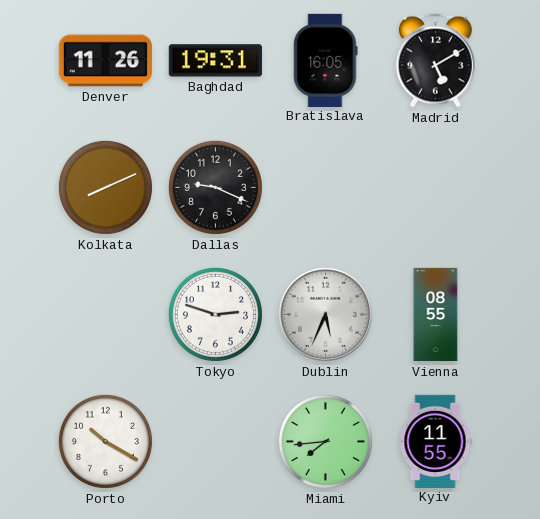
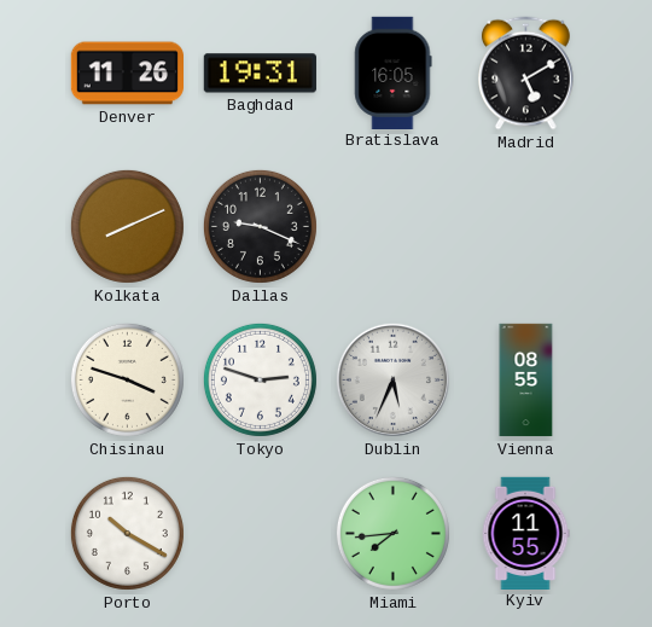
Chisinau: none -> 3:48 (127, 379)
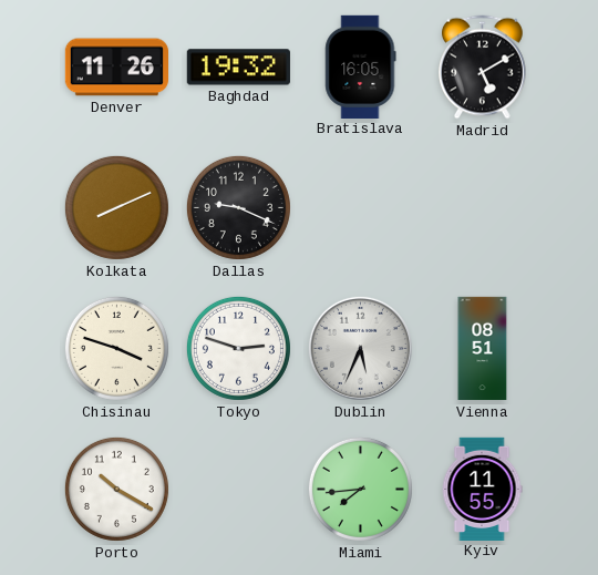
Baghdad: 19:31 -> 19:32 (238, 68)
Vienna: 08:55 -> 08:51 (483, 349)
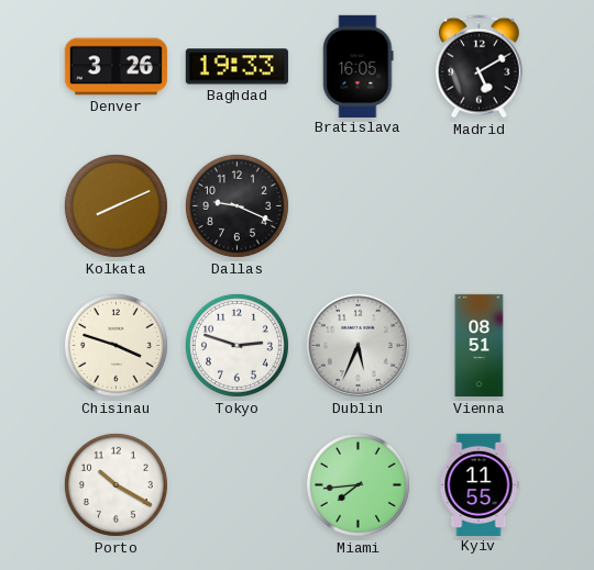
Denver: 11:26 -> 3:26 (116, 67)
Baghdad: 19:32 -> 19:33 (237, 67)
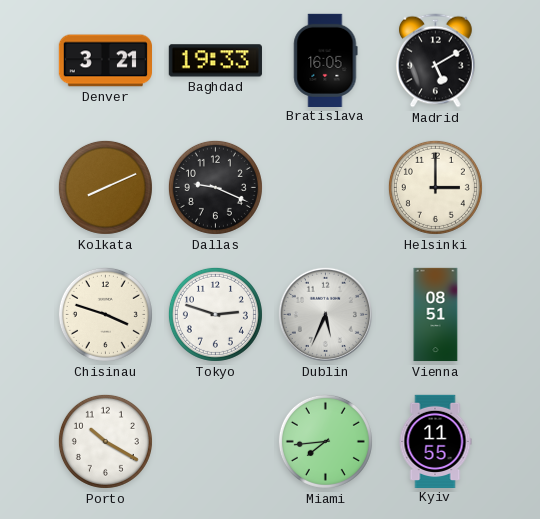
Denver: 3:26 -> 3:21 (105, 61)
Helsinki: none -> 3:00 (435, 187)
